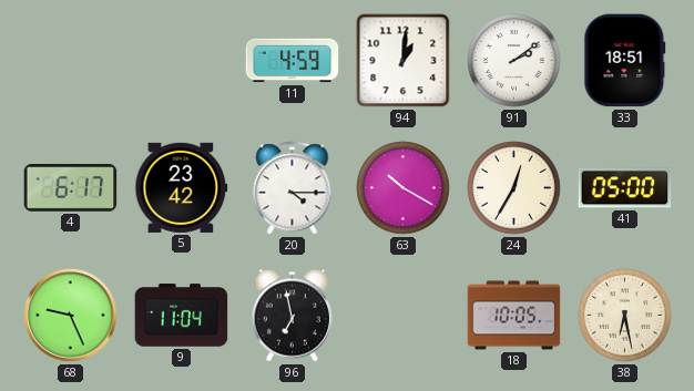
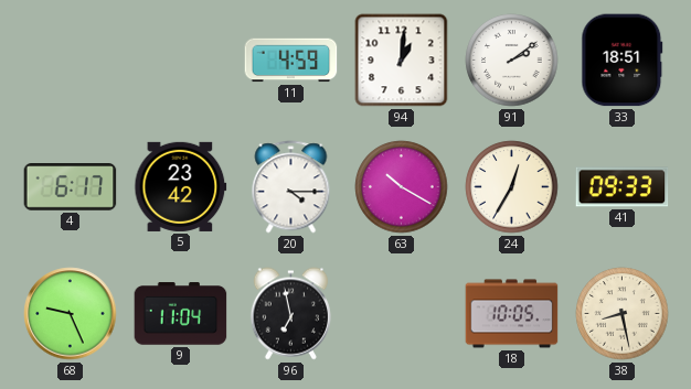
41: 05:00 -> 09:33 (623, 187)
38: 6:28 -> 8:28 (623, 314)
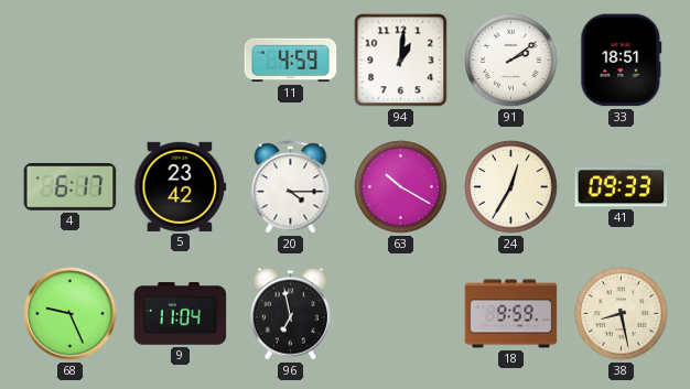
18: 10:05 -> 9:59 (511, 314)
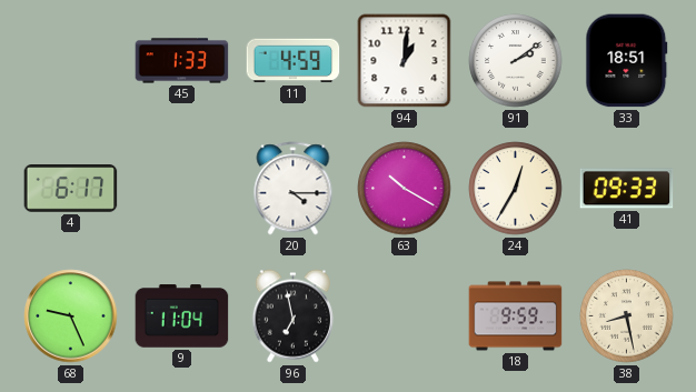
45: none -> 1:33 (182, 61)
5: 23:42 -> none (181, 186)
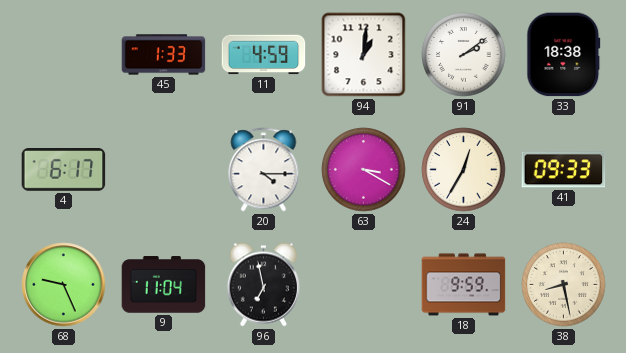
33: 18:51 -> 18:38 (564, 55)
63: 10:20 -> 3:20 (364, 170)
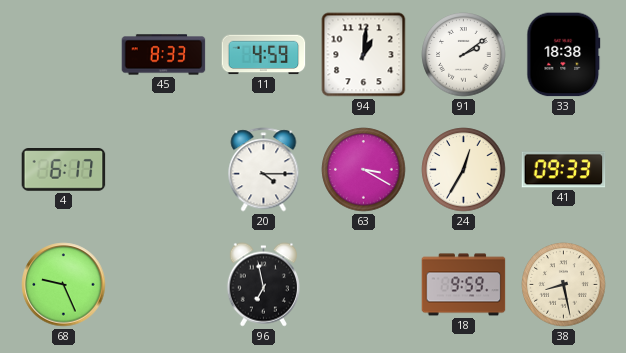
45: 1:33 -> 8:33 (164, 55)
9: 11:04 -> none (164, 285)
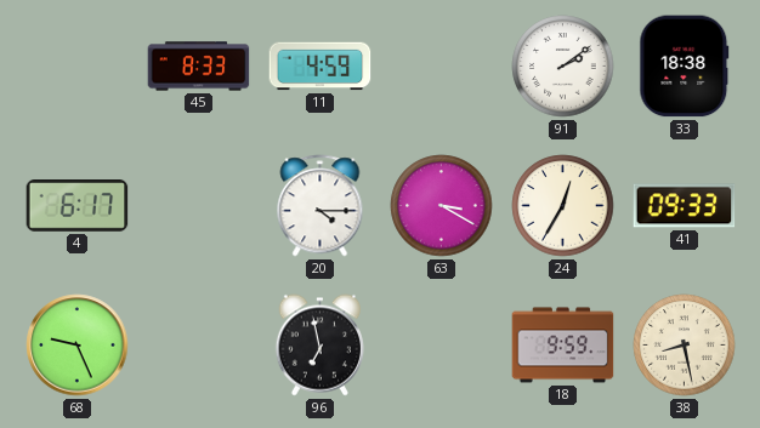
94: 1:01 -> none (364, 55)
